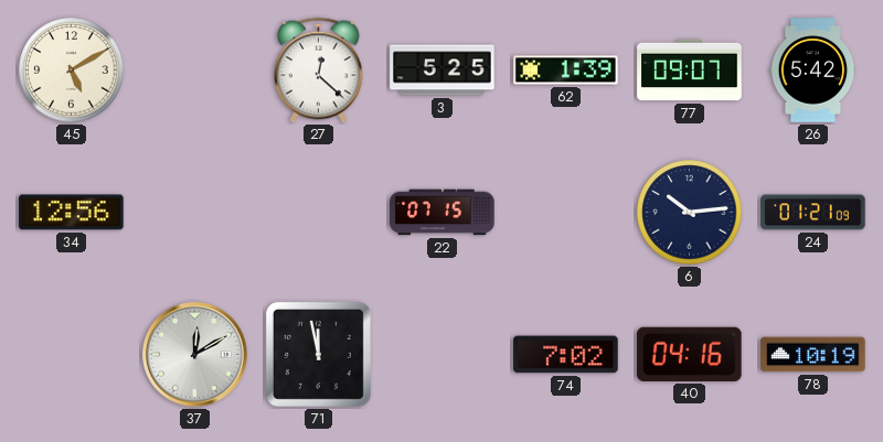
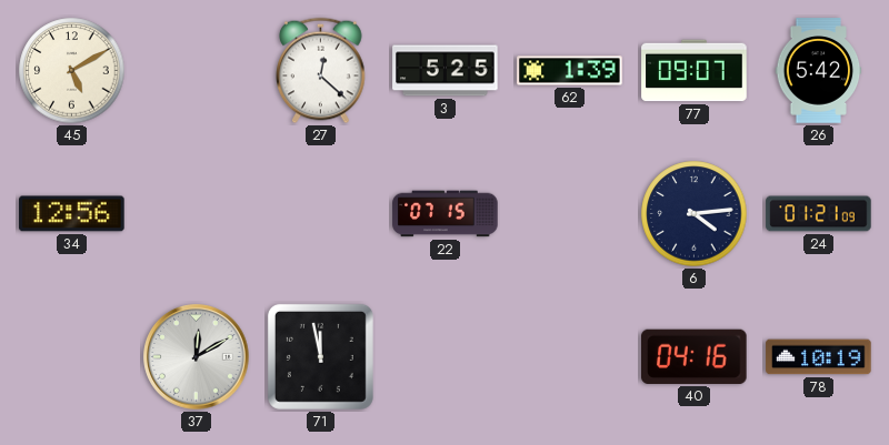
6: 10:14 -> 4:14 (695, 214)
74: 7:02 -> none (566, 355)
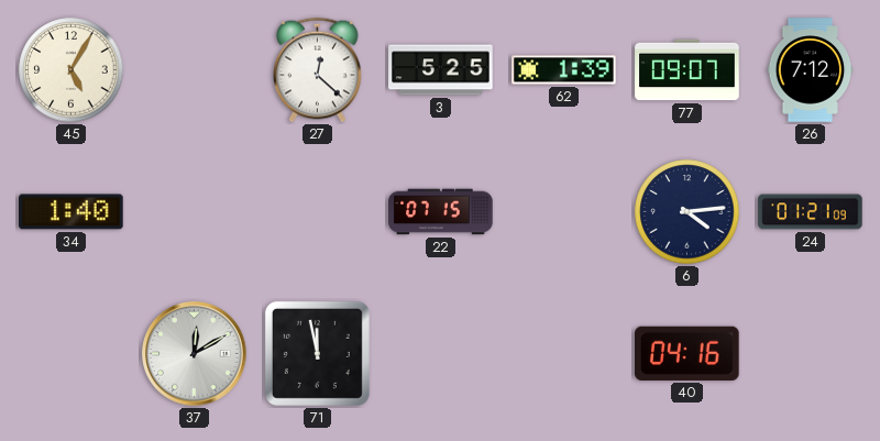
45: 5:10 -> 5:05 (71, 70)
26: 5:42 -> 7:12 (811, 70)
34: 12:56 -> 1:40 (71, 212)
78: 10:19 -> none (819, 357)
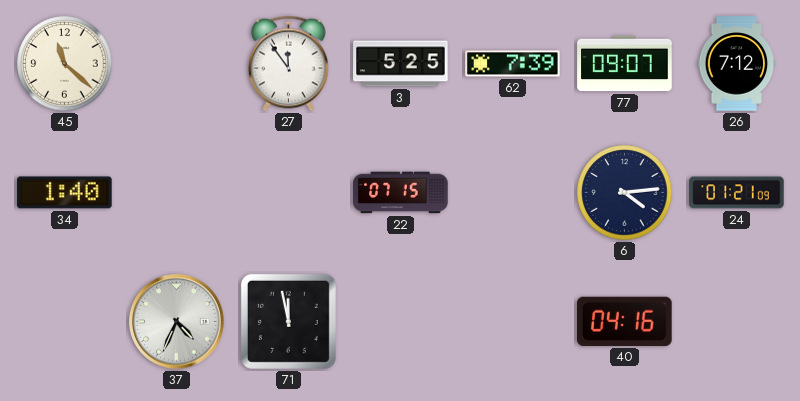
45: 5:05 -> 11:22 (65, 64)
27: 12:22 -> 11:54 (289, 64)
62: 1:39 -> 7:39 (513, 64)
37: 12:10 -> 4:34 (177, 322)
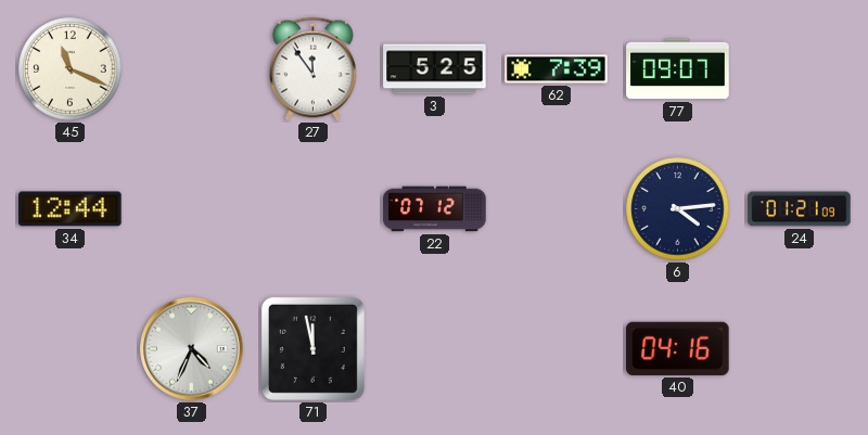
45: 11:22 -> 11:19 (71, 69)
26: 7:12 -> none (737, 64)
34: 1:40 -> 12:44 (71, 209)
22: 07:15 -> 07:12 (435, 209)
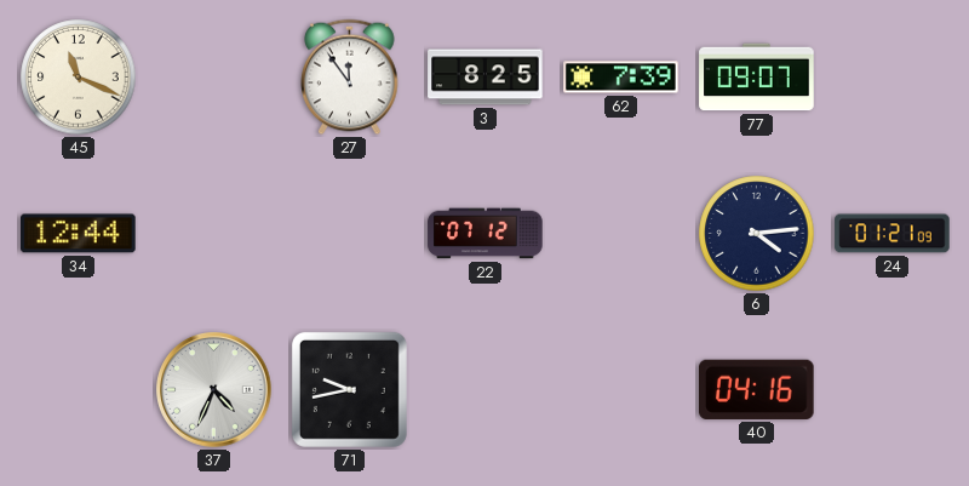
3: 5:25 -> 8:25 (486, 78)
71: 11:58 -> 9:43 (349, 389)
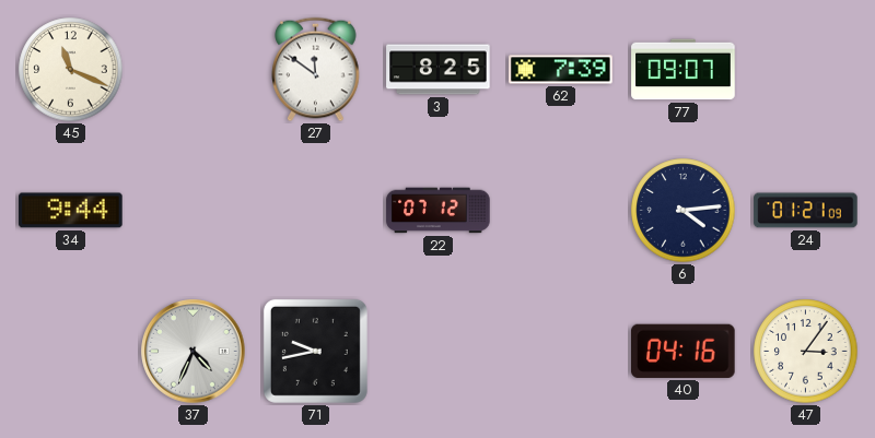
27: 11:54 -> 11:51 (316, 70)
34: 12:44 -> 9:44 (71, 211)
47: none -> 3:06 (806, 352)
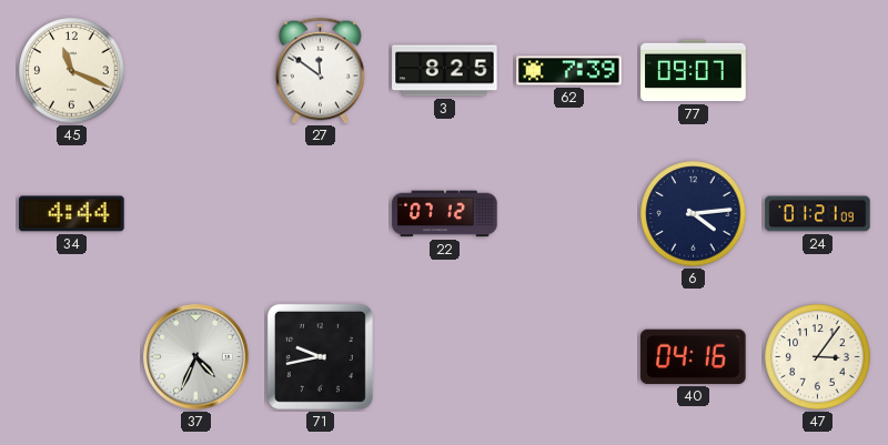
34: 9:44 -> 4:44 (72, 214)
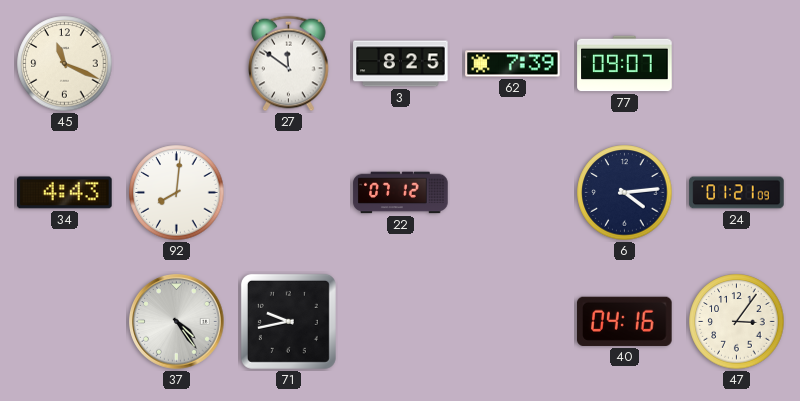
34: 4:44 -> 4:43 (65, 193)
92: none -> 8:01 (177, 193)
37: 4:34 -> 4:24 (177, 322)
